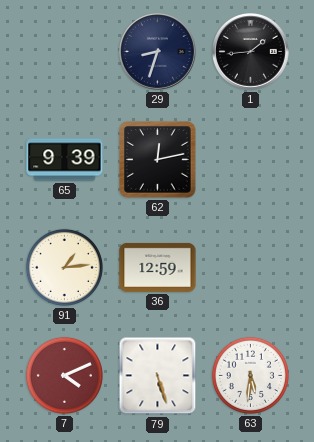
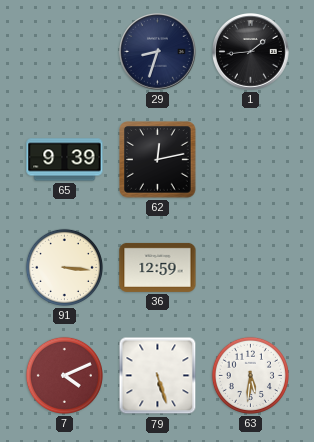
91: 1:14 -> 3:16 (64, 267)
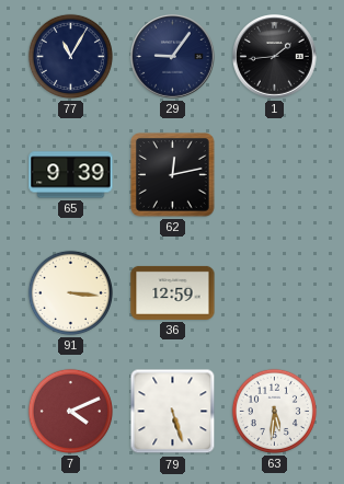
77: none -> 11:05 (70, 56)
29: 8:33 -> 9:06 (173, 57)
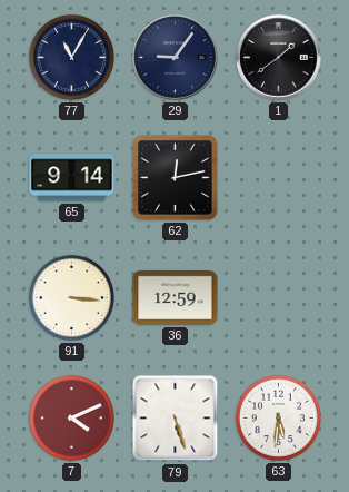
1: 1:44 -> 1:39 (279, 58)
65: 9:39 -> 9:14 (72, 178)
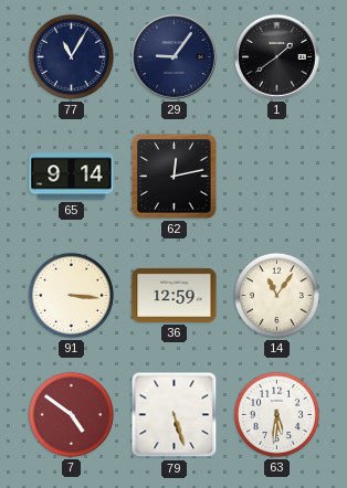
14: none -> 11:06 (276, 295)
7: 4:11 -> 4:51 (71, 414)
